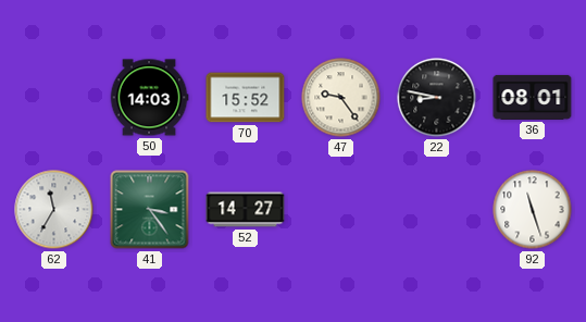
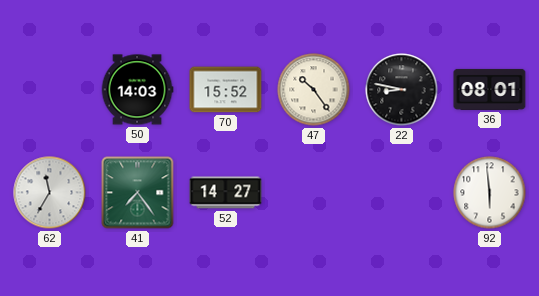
47: 9:24 -> 10:24 (314, 90)
41: 3:24 -> 7:24 (138, 193)
92: 11:27 -> 5:59 (490, 193)
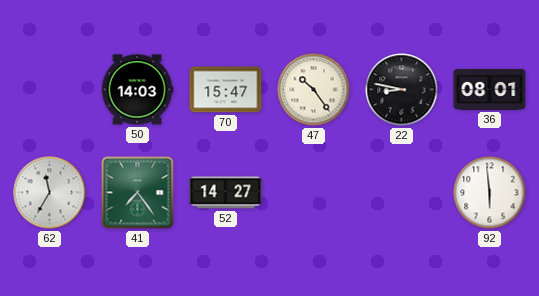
70: 15:52 -> 15:47 (226, 90)
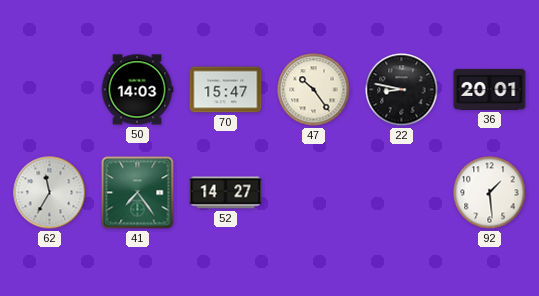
36: 08:01 -> 20:01 (490, 89)
92: 5:59 -> 1:29 (490, 193)
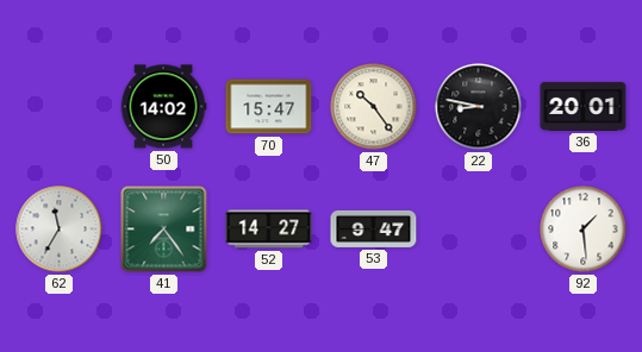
50: 14:03 -> 14:02 (163, 107)
53: none -> 9:47 (374, 228)
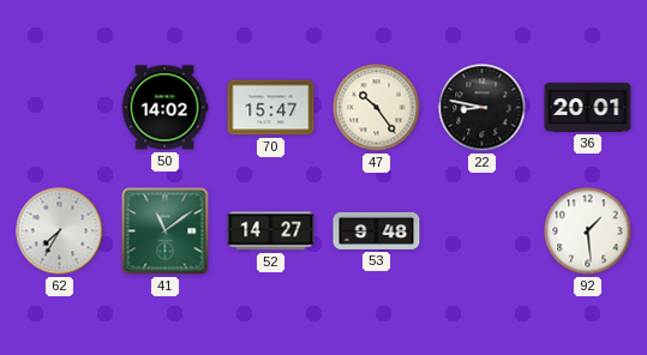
62: 11:35 -> 7:35 (60, 231)
41: 7:24 -> 11:09 (166, 231)
53: 9:47 -> 9:48 (377, 230)
